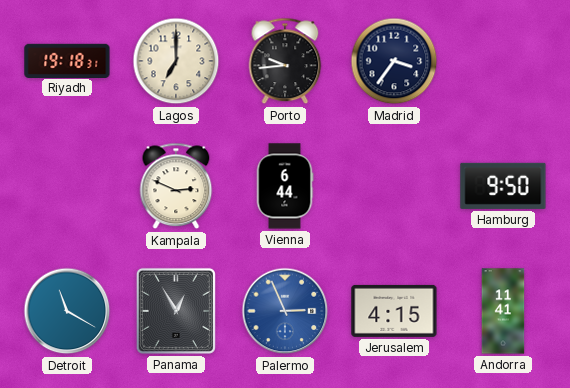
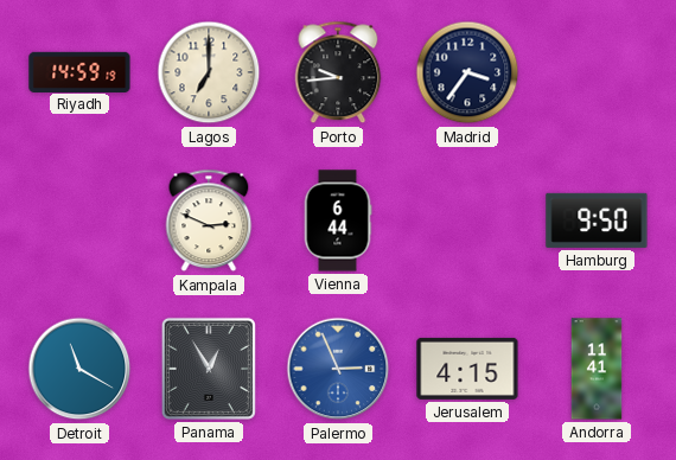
Riyadh: 19:18 -> 14:59 (79, 71)
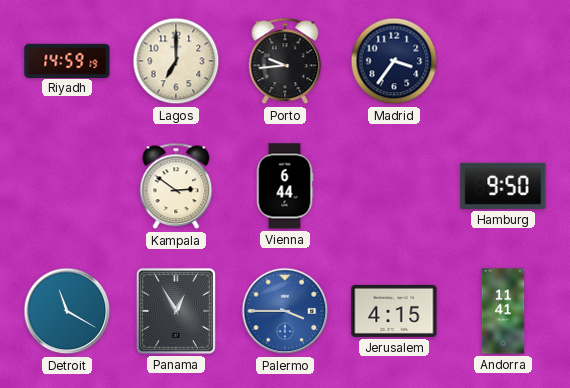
Kampala: 2:49 -> 2:51 (176, 186)
Palermo: 2:56 -> 3:45 (285, 311)
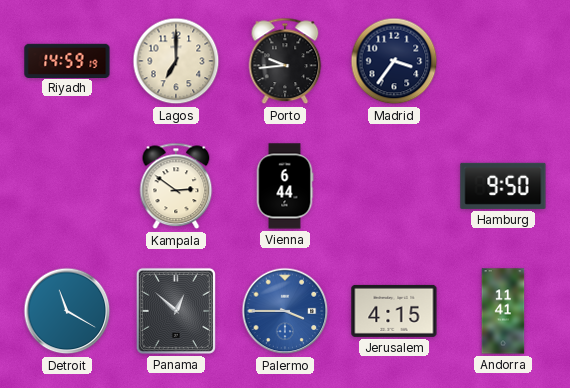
Panama: 12:55 -> 12:52 (176, 311)
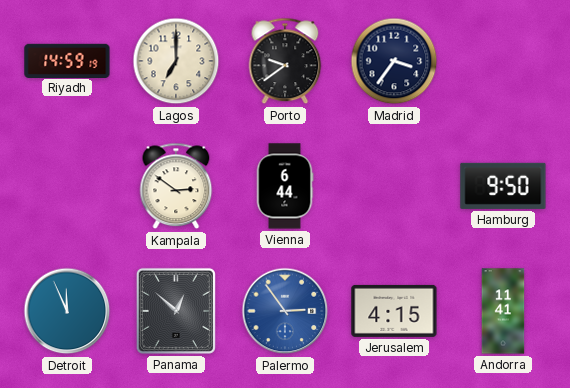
Porto: 9:44 -> 9:39 (285, 61)
Detroit: 11:20 -> 11:56 (67, 311)
Palermo: 3:45 -> 2:54 (285, 311)
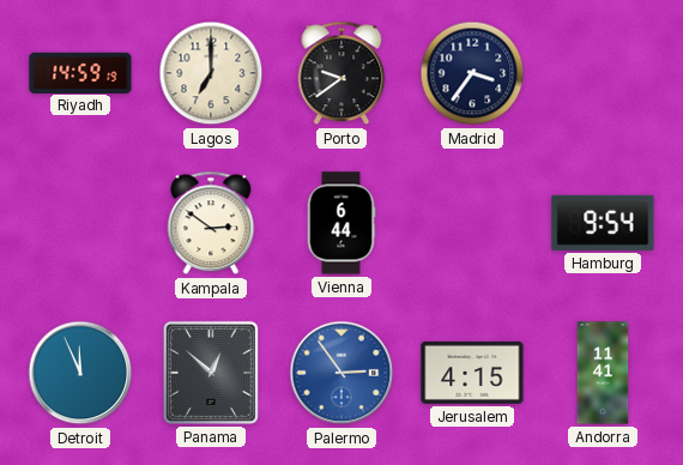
Hamburg: 9:50 -> 9:54 (603, 223)
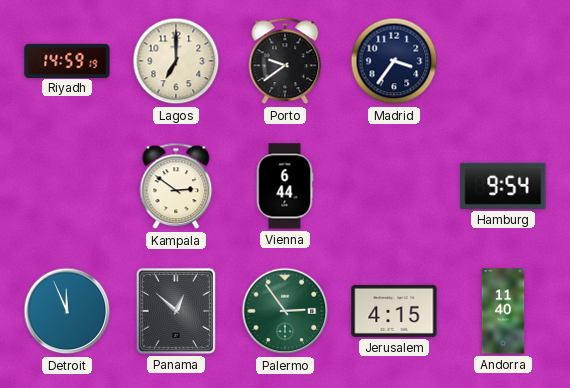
Palermo dial: blue -> green (285, 311)
Andorra: 11:41 -> 11:40 (503, 311)
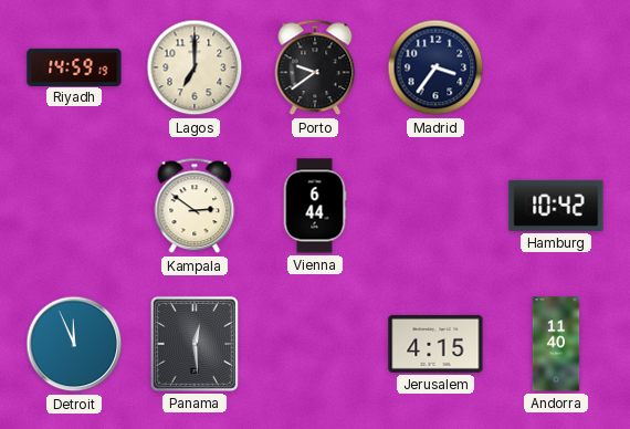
Hamburg: 9:54 -> 10:42 (556, 206)
Panama: 12:52 -> 12:29 (195, 344)
Palermo: 2:54 -> none (285, 311)
